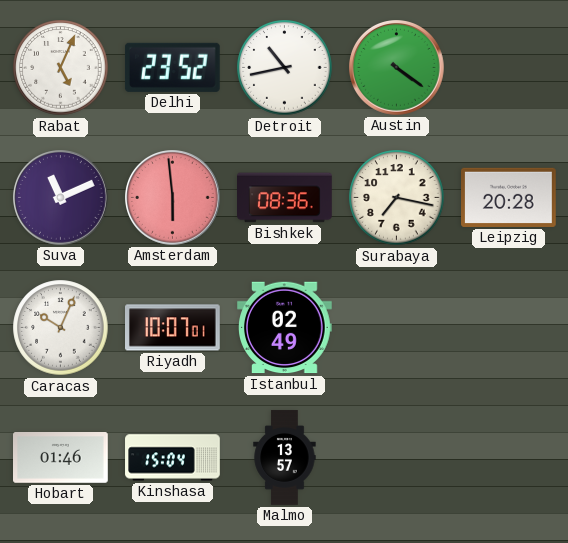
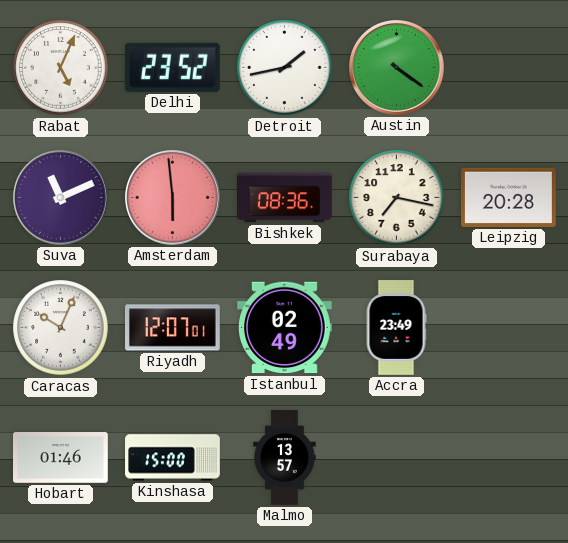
Detroit: 10:43 -> 1:43 (285, 68)
Riyadh: 10:07 -> 12:07 (173, 328)
Accra: none -> 23:49 (396, 328)
Kinshasa: 15:04 -> 15:00 (173, 458)
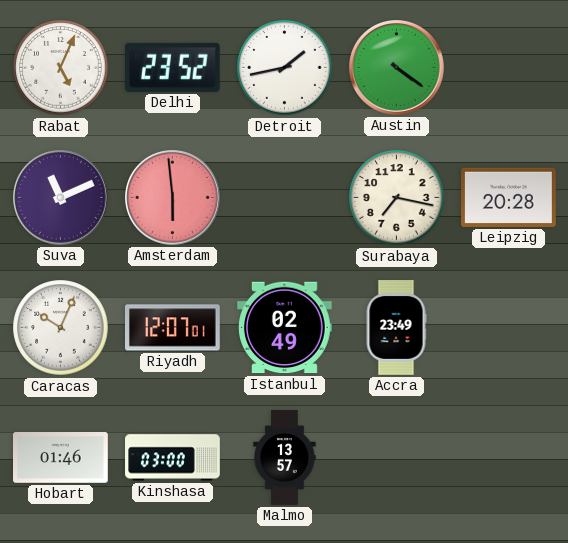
Bishkek: 08:36 -> none (285, 198)
Kinshasa: 15:00 -> 03:00 (173, 458)
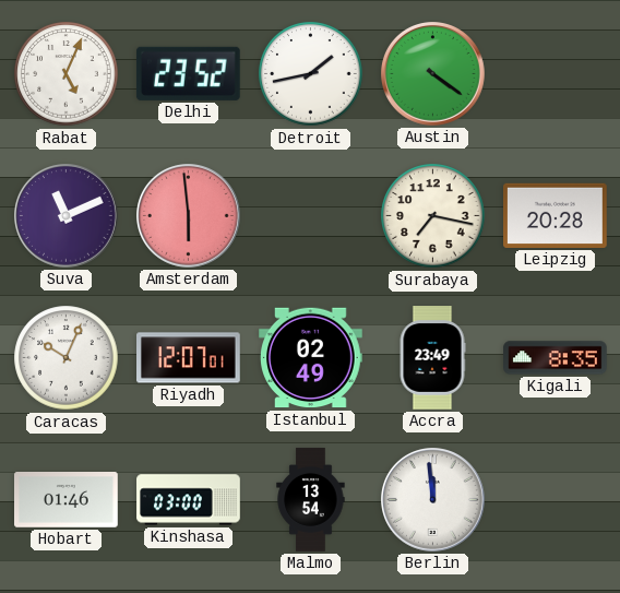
Kigali: none -> 8:35 (556, 358)
Malmo: 13:57 -> 13:54 (311, 500)
Berlin: none -> 11:59 (433, 500)
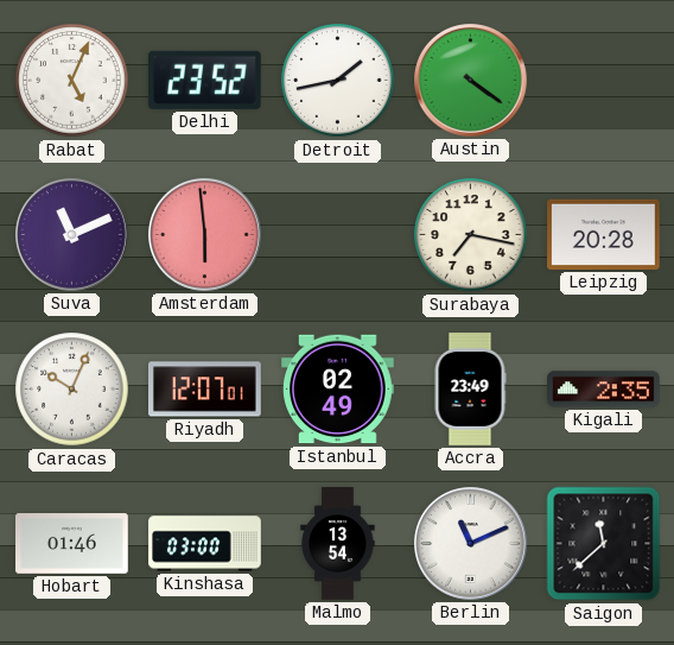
Kigali: 8:35 -> 2:35 (604, 390)
Berlin: 11:59 -> 11:11 (471, 544)
Saigon: none -> 11:38 (604, 544)
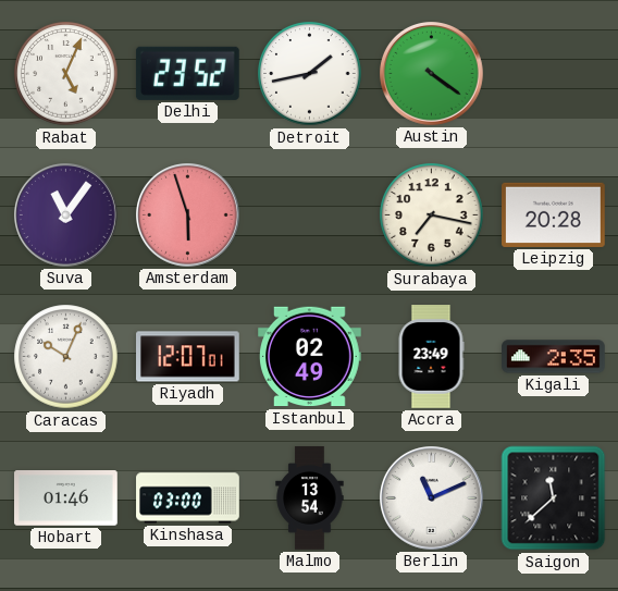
Suva: 11:11 -> 11:06 (66, 216)
Amsterdam: 5:59 -> 5:57 (188, 216)
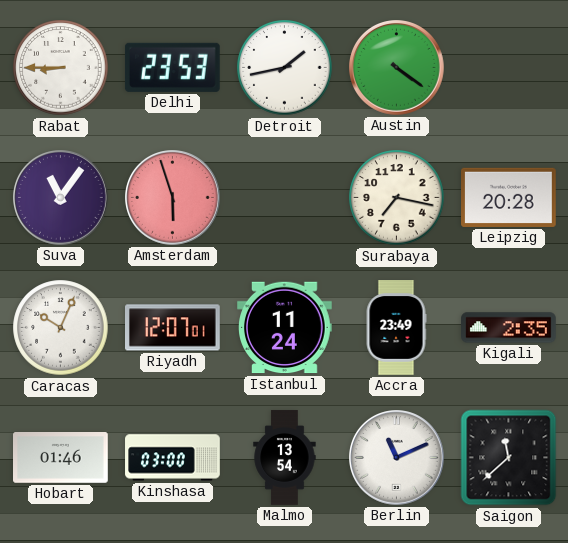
Rabat: 5:04 -> 8:45 (61, 68)
Delhi: 23:52 -> 23:53 (172, 67)
Istanbul: 02:49 -> 11:24 (285, 328)
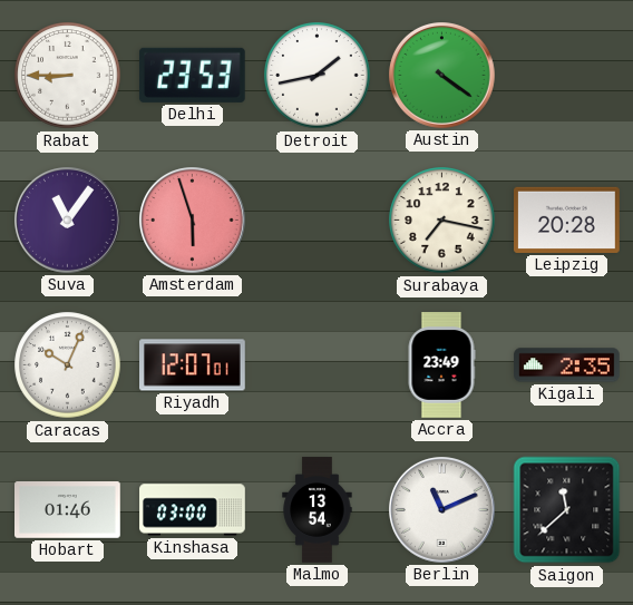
Istanbul: 11:24 -> none (285, 328)
